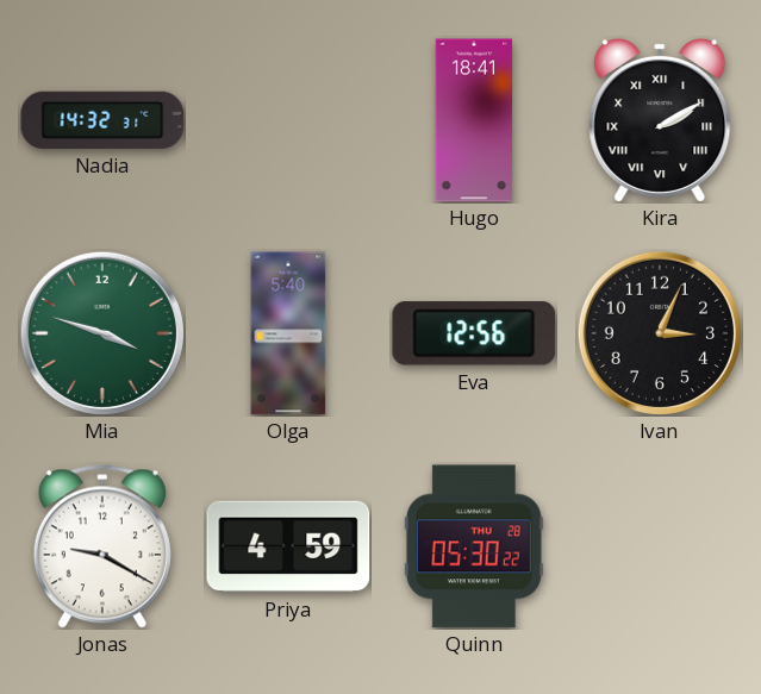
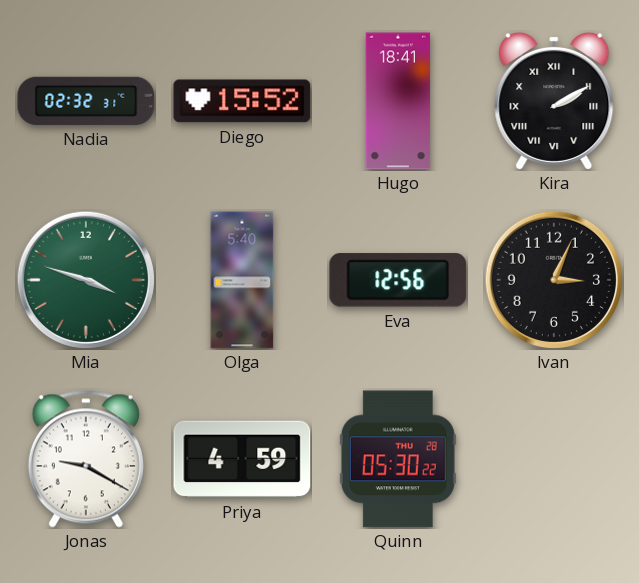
Nadia: 14:32 -> 02:32 (86, 101)
Diego: none -> 15:52 (242, 101)
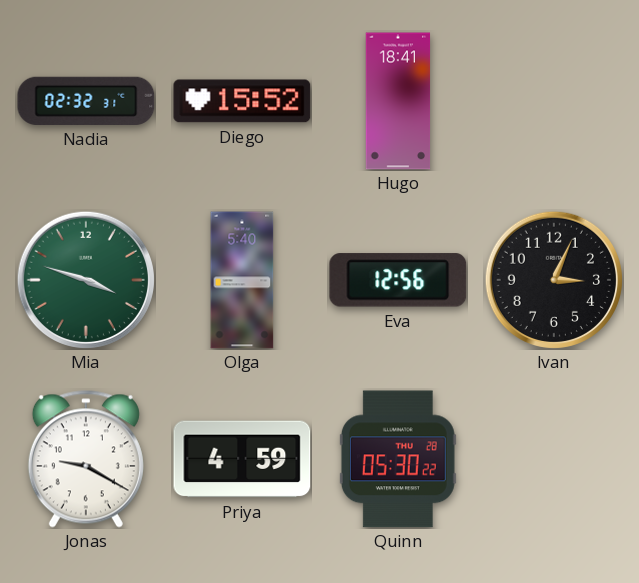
Kira: 2:10 -> none (554, 101)
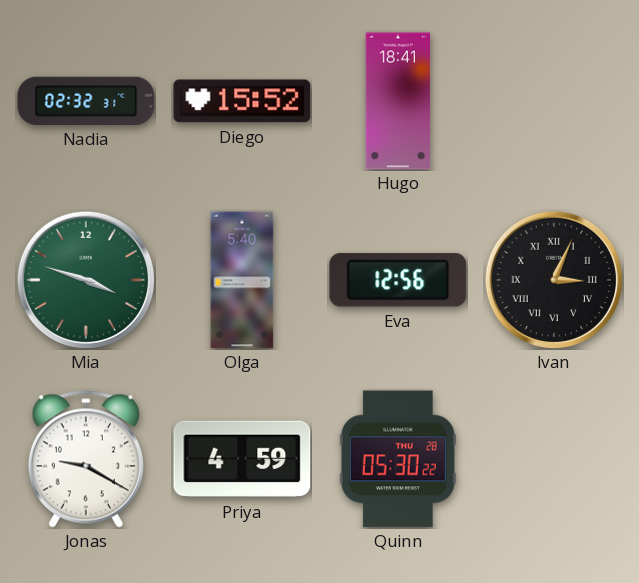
Ivan numerals: Arabic -> Roman (553, 279)
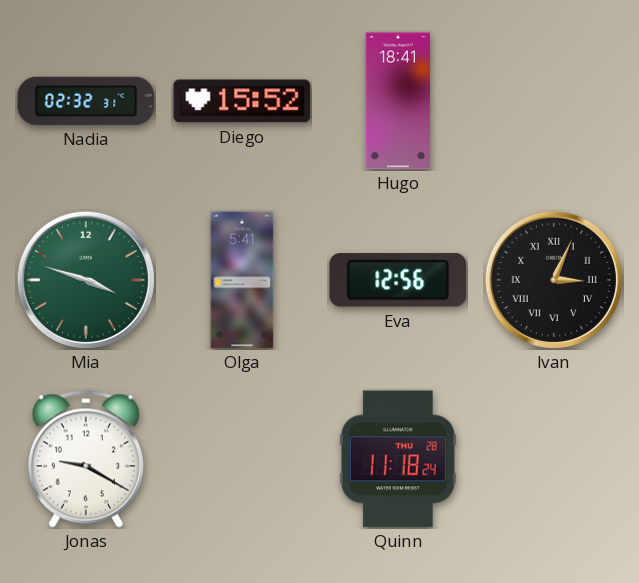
Olga: 5:40 -> 5:41 (242, 280)
Priya: 4:59 -> none (242, 459)
Quinn: 05:30 -> 11:18 (398, 459)
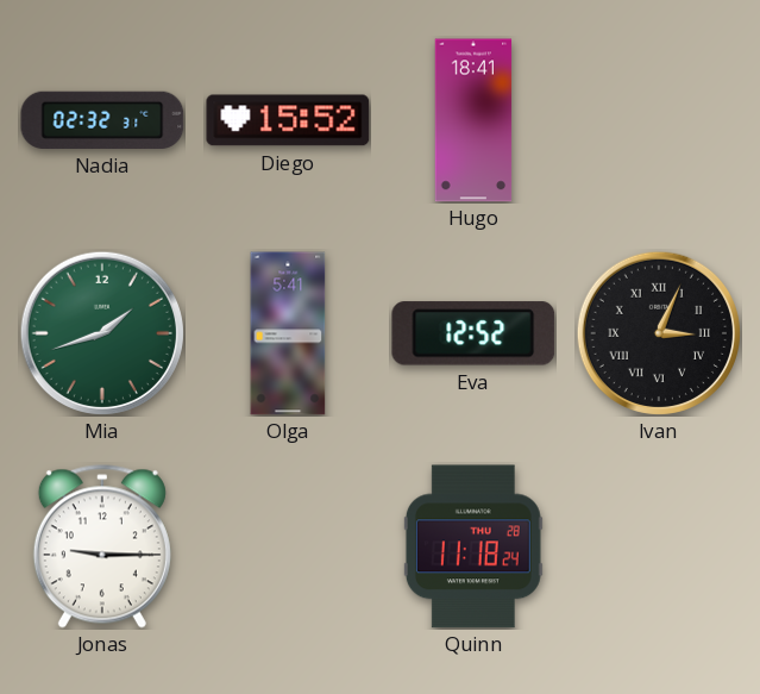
Mia: 3:48 -> 1:42 (101, 332)
Eva: 12:56 -> 12:52 (473, 333)
Jonas: 9:20 -> 9:15 (102, 546)
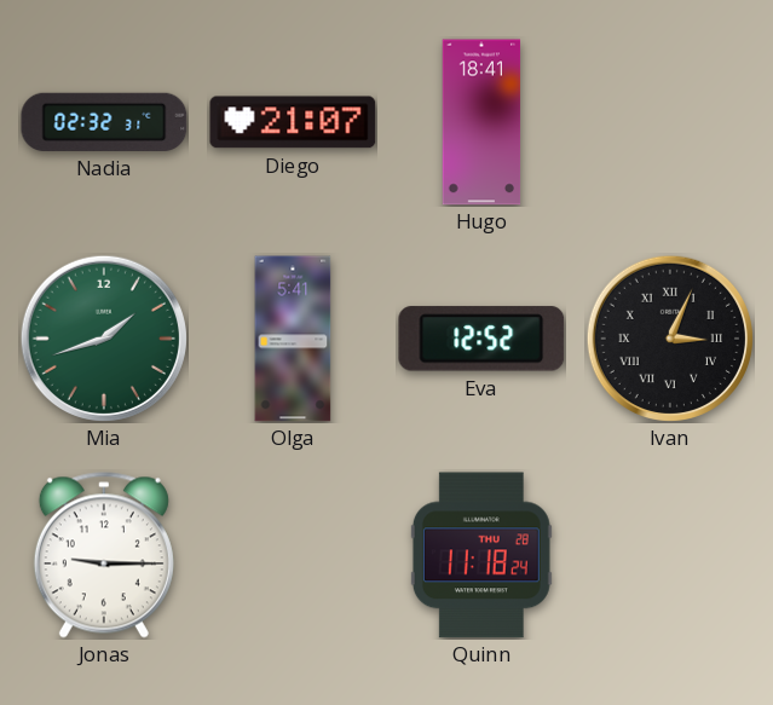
Diego: 15:52 -> 21:07 (293, 122)
